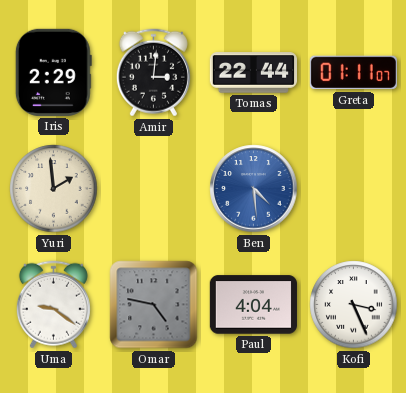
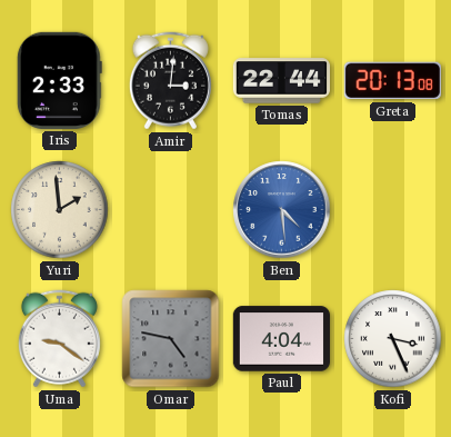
Iris: 2:29 -> 2:33 (59, 80)
Greta: 01:11 -> 20:13 (392, 81)
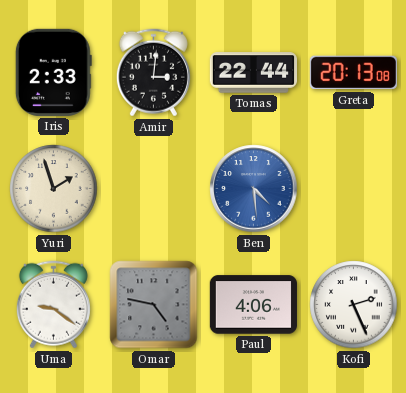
Yuri: 1:59 -> 1:57 (54, 189)
Paul: 4:04 -> 4:06 (253, 305)
Kofi: 3:26 -> 2:26 (354, 305)
